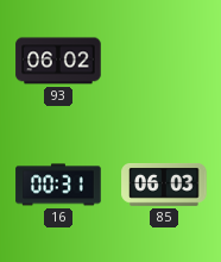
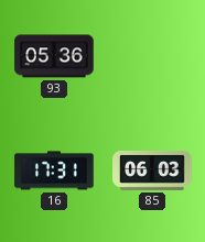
93: 06:02 -> 05:36 (54, 56)
16: 00:31 -> 17:31 (54, 170)
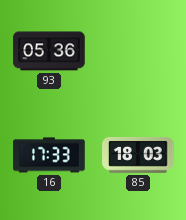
16: 17:31 -> 17:33 (49, 155)
85: 06:03 -> 18:03 (138, 156)
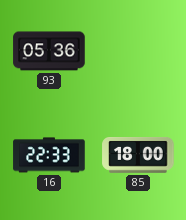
16: 17:33 -> 22:33 (49, 155)
85: 18:03 -> 18:00 (138, 156)
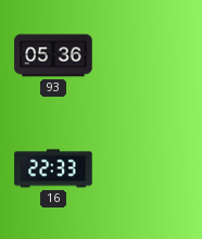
85: 18:00 -> none (138, 156)
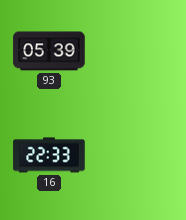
93: 05:36 -> 05:39 (49, 51)
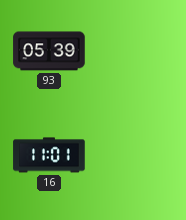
16: 22:33 -> 11:01 (49, 155)
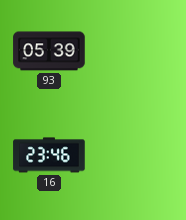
16: 11:01 -> 23:46 (49, 155)
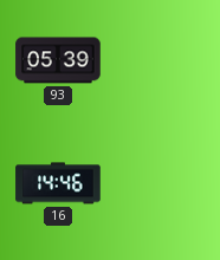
16: 23:46 -> 14:46 (58, 183)
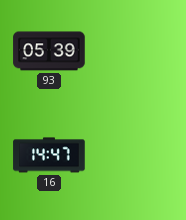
16: 14:46 -> 14:47 (49, 155)
